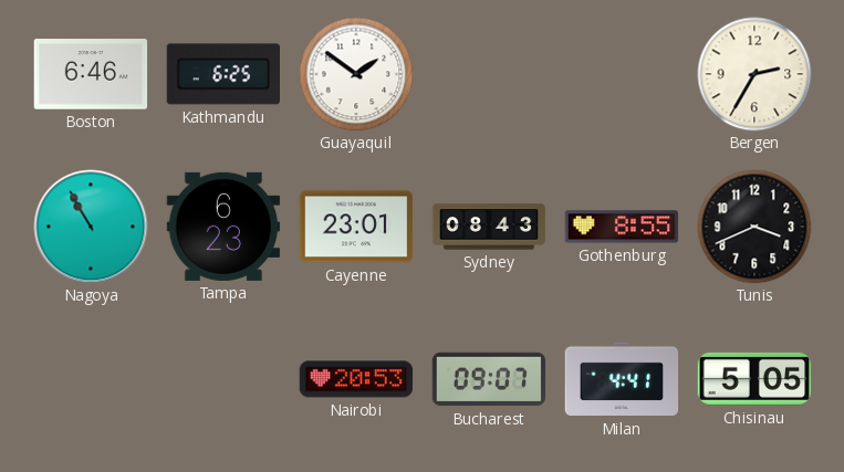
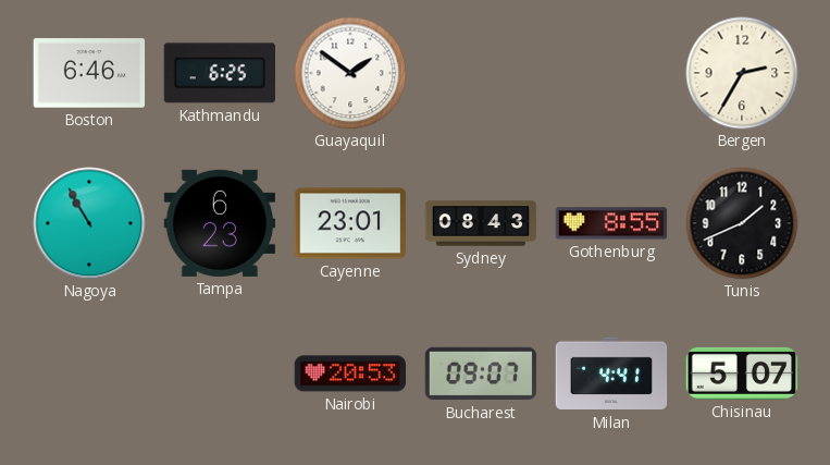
Tunis: 3:41 -> 1:41 (742, 223)
Chisinau: 5:05 -> 5:07 (742, 374)
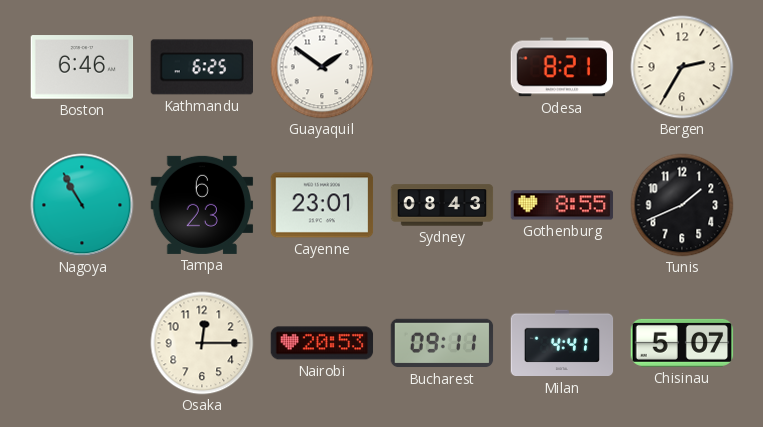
Odesa: none -> 8:21 (561, 67)
Osaka: none -> 12:15 (202, 343)
Bucharest: 09:07 -> 09:11 (442, 343)
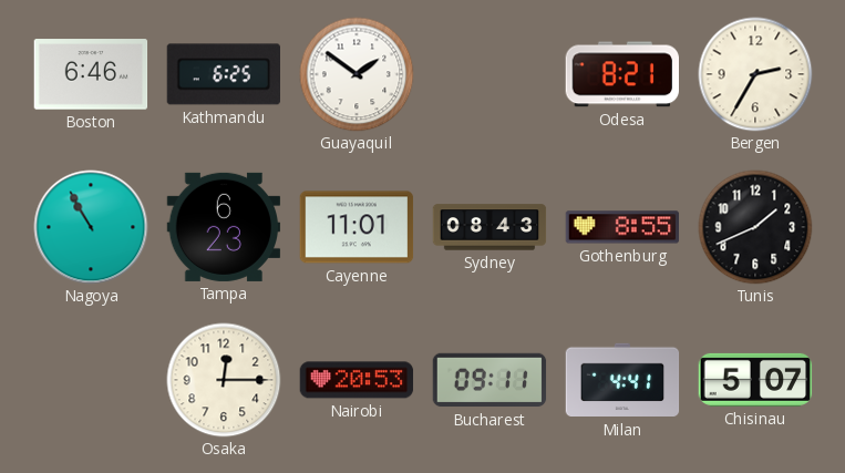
Cayenne: 23:01 -> 11:01 (357, 227)
